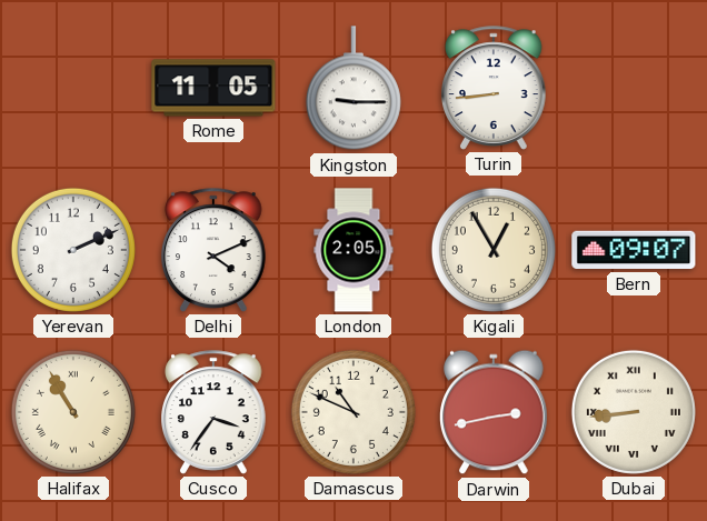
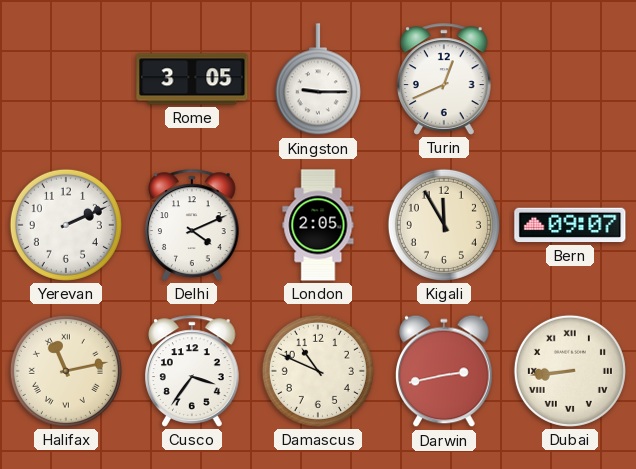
Rome: 11:05 -> 3:05 (192, 79)
Turin: 8:44 -> 12:41 (445, 79)
Kigali: 12:55 -> 11:55 (444, 225)
Halifax: 10:55 -> 11:13 (66, 371)
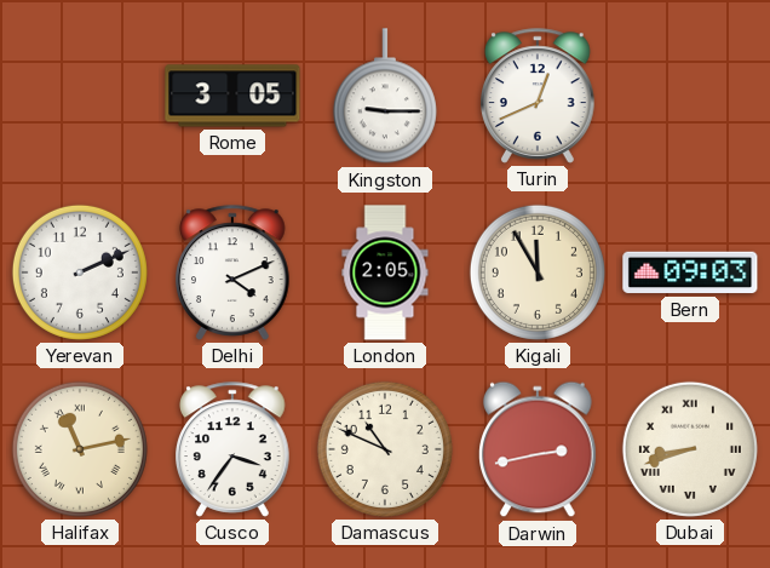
Bern: 09:07 -> 09:03 (690, 272)
Dubai: 8:44 -> 8:42 (690, 449)
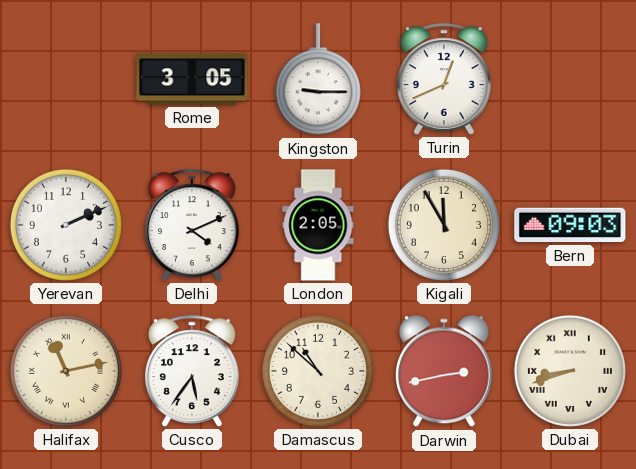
Cusco: 3:36 -> 5:36 (193, 371)
Damascus: 10:49 -> 10:52 (318, 371)
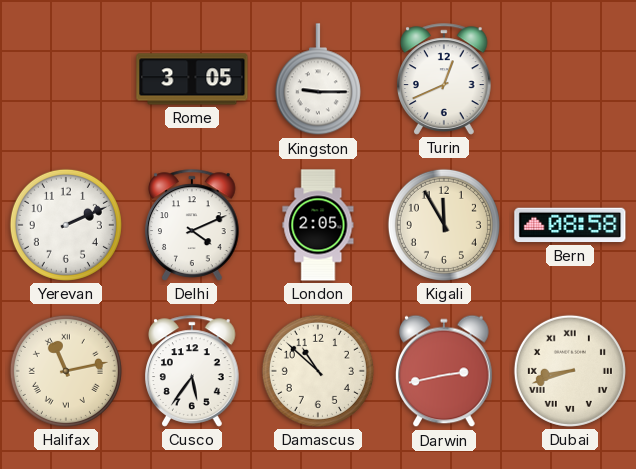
Bern: 09:03 -> 08:58 (570, 225)
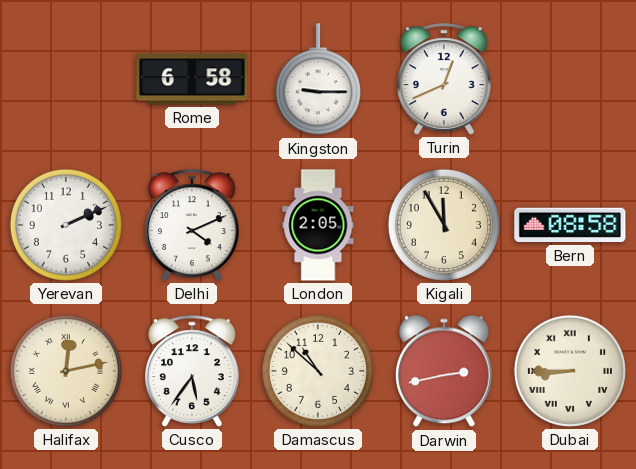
Rome: 3:05 -> 6:58 (192, 79)
Halifax: 11:13 -> 12:13 (66, 371)
Dubai: 8:42 -> 8:45 (570, 371)
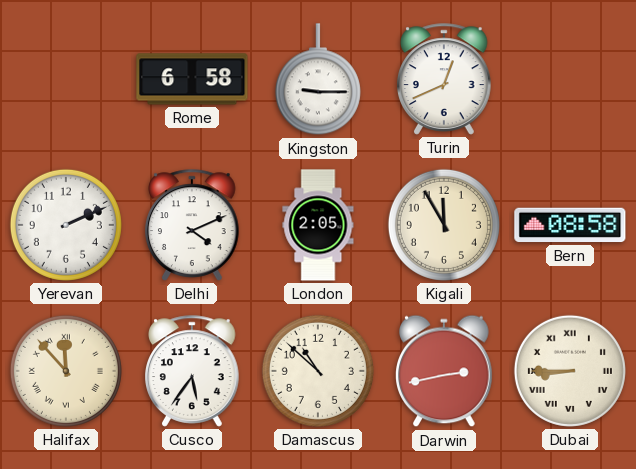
Halifax: 12:13 -> 11:53 (66, 371)
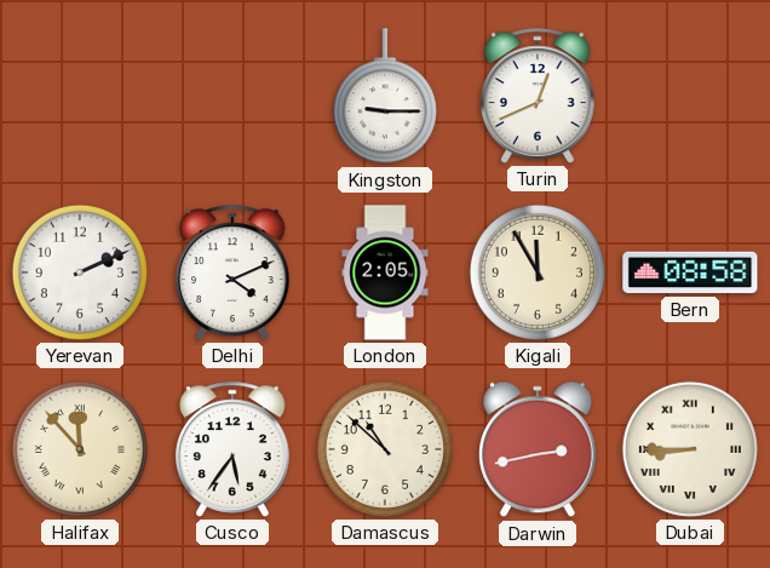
Rome: 6:58 -> none (192, 79)
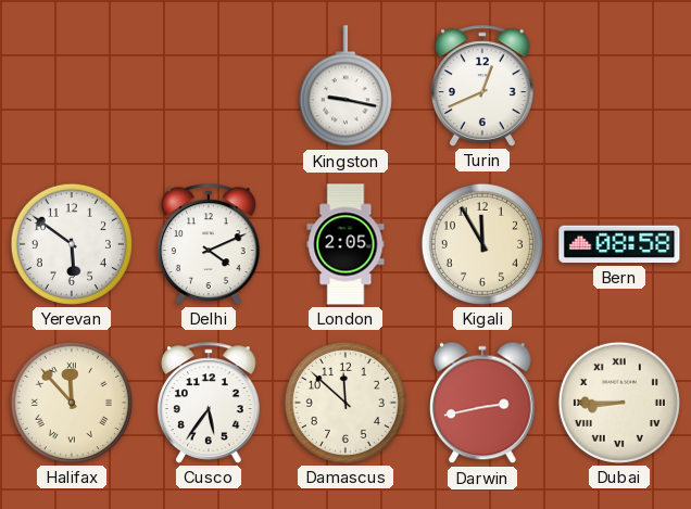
Kingston: 9:15 -> 9:17 (345, 87)
Yerevan: 2:11 -> 5:51 (72, 244)
Damascus: 10:52 -> 11:52 (345, 403)
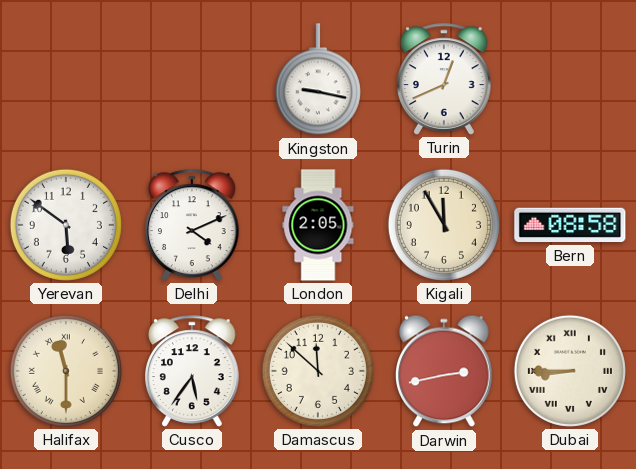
Halifax: 11:53 -> 11:30 (66, 371)
